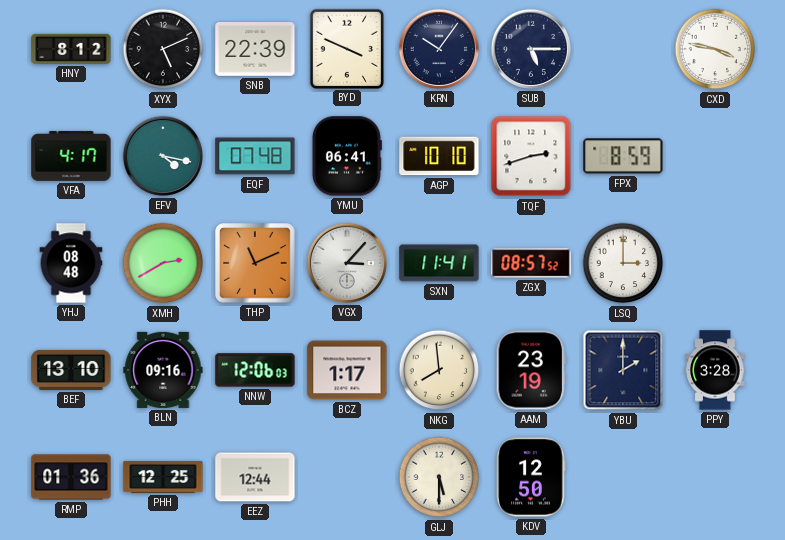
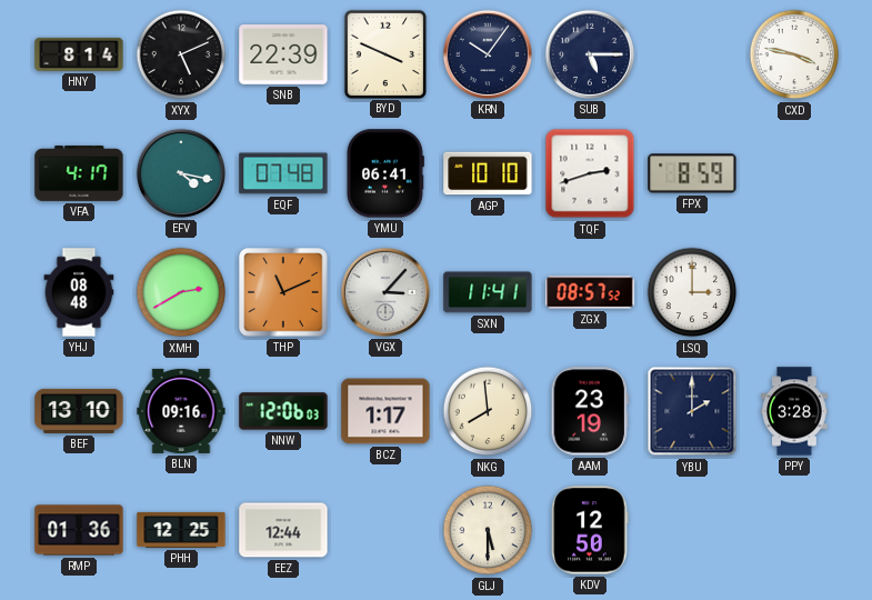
HNY: 8:12 -> 8:14 (79, 54)
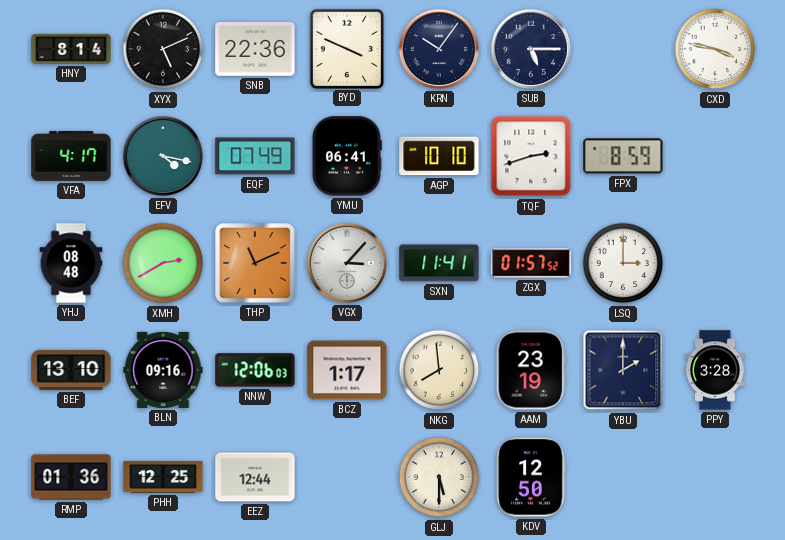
SNB: 22:39 -> 22:36 (255, 50)
EQF: 07:48 -> 07:49 (255, 156)
ZGX: 08:57 -> 01:57 (531, 263)
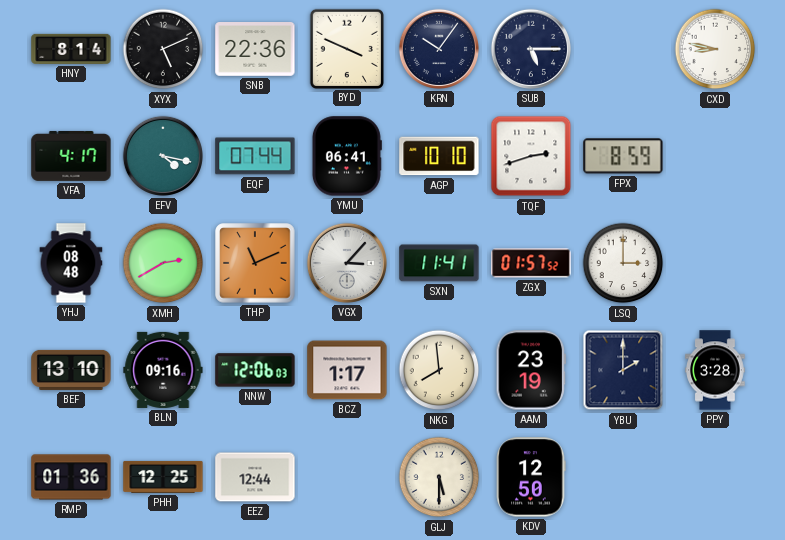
CXD: 3:47 -> 8:47 (715, 49)
EQF: 07:49 -> 07:44 (255, 156)
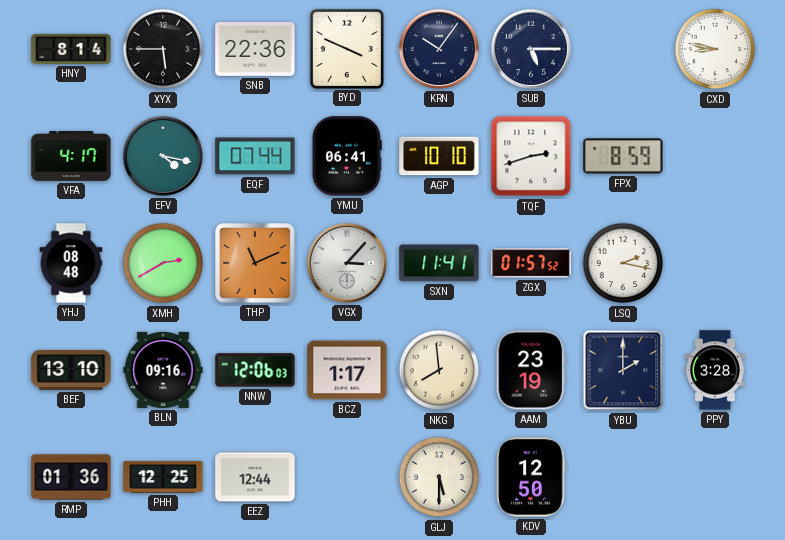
XYX: 5:11 -> 5:45 (163, 49)
LSQ: 3:00 -> 2:17 (623, 263)
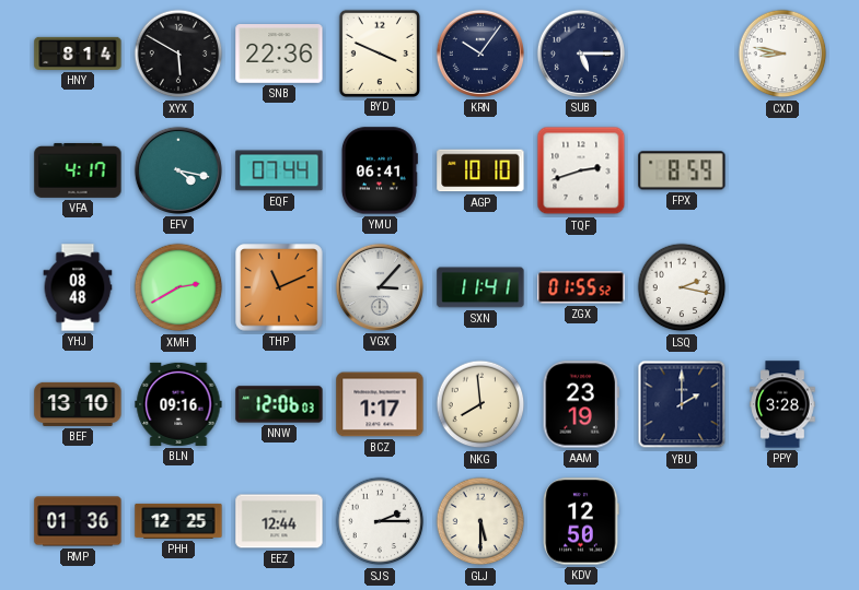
XYX: 5:45 -> 5:50 (178, 54)
ZGX: 01:57 -> 01:55 (581, 287)
SJS: none -> 2:15 (380, 521)
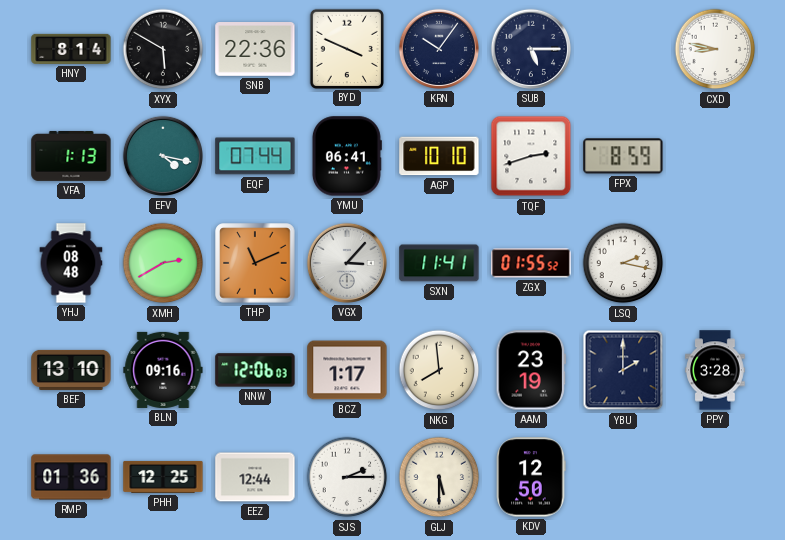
VFA: 4:17 -> 1:13 (71, 156)
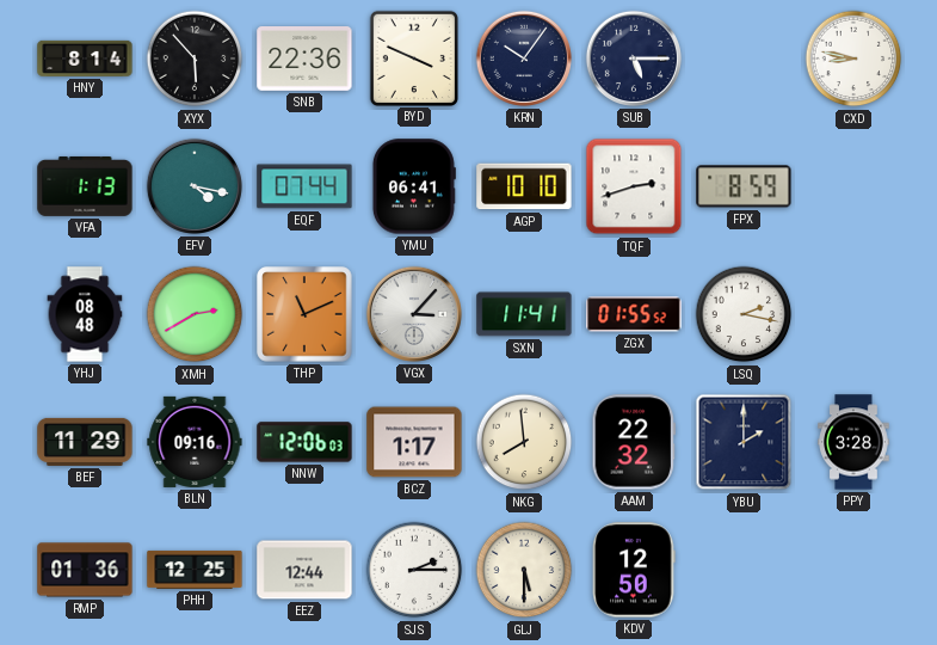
XYX: 5:50 -> 5:53 (195, 59)
BEF: 13:10 -> 11:29 (85, 442)
AAM: 23:19 -> 22:32 (633, 442)
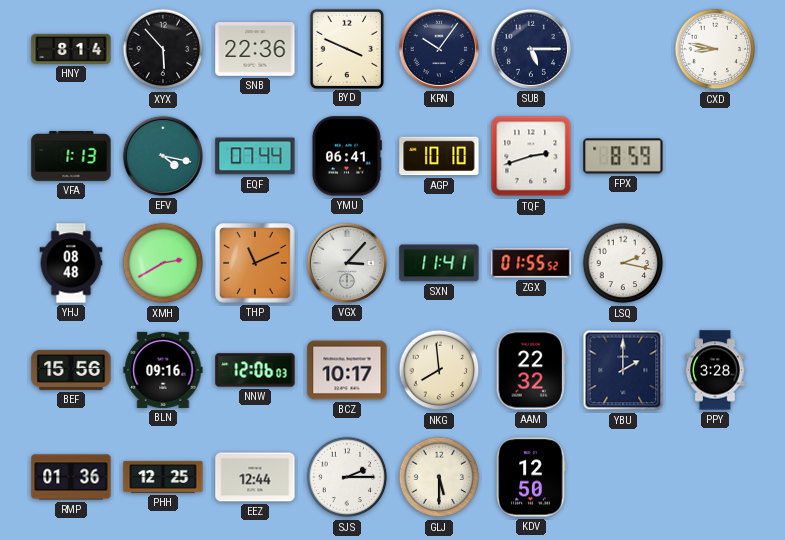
BEF: 11:29 -> 15:56 (71, 370)
BCZ: 1:17 -> 10:17 (347, 370)
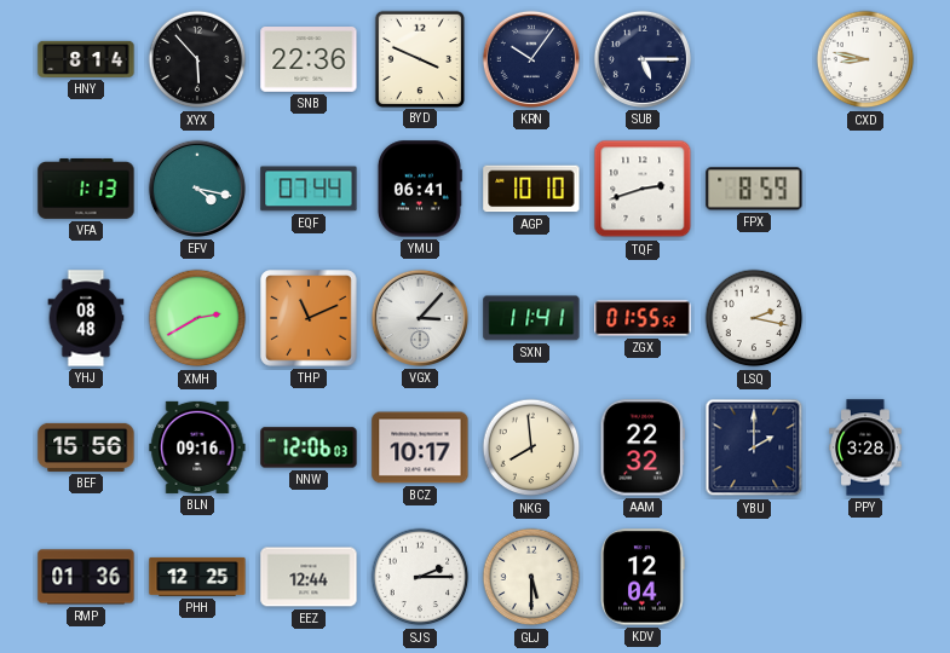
KDV: 12:50 -> 12:04 (643, 577)
